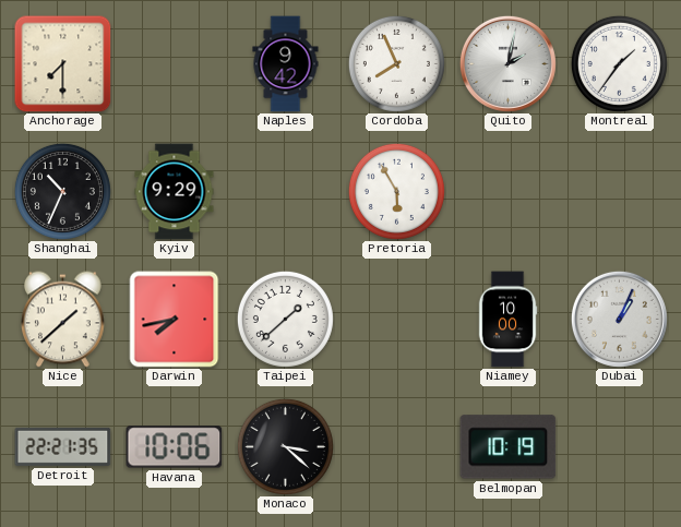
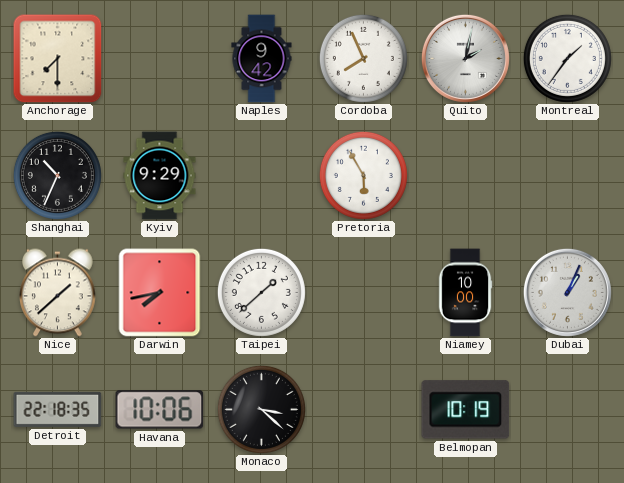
Detroit: 22:21 -> 22:18 (58, 409)
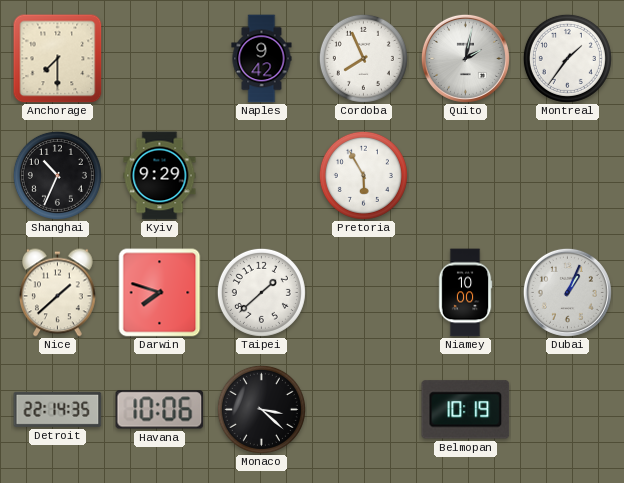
Darwin: 7:43 -> 7:48 (160, 293)
Detroit: 22:18 -> 22:14 (58, 409)
